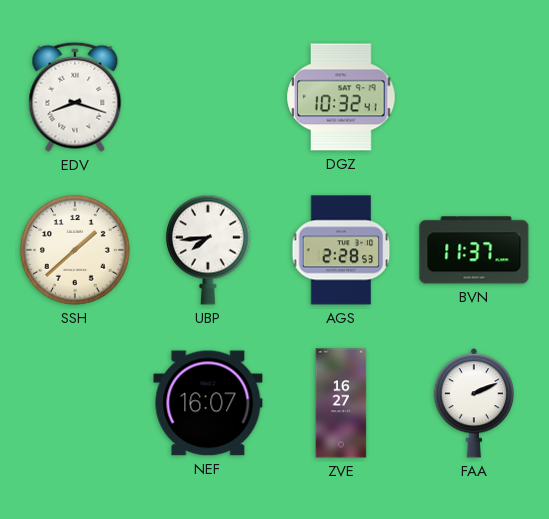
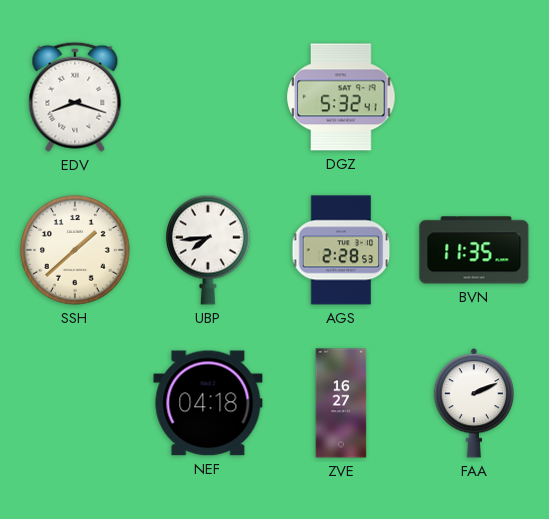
DGZ: 10:32 -> 5:32 (341, 97)
BVN: 11:37 -> 11:35 (474, 250)
NEF: 16:07 -> 04:18 (208, 403)
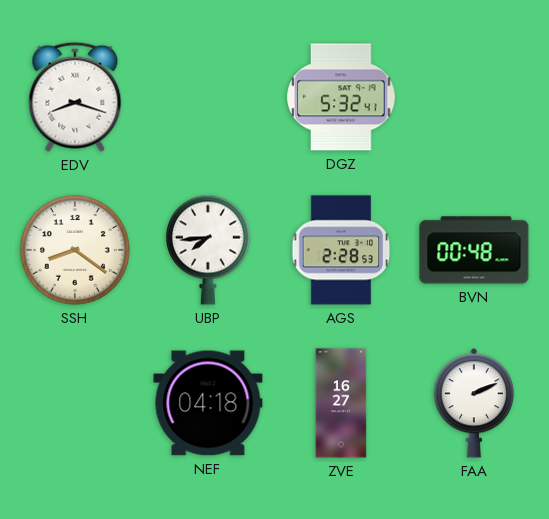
SSH: 1:38 -> 8:21 (75, 250)
BVN: 11:35 -> 00:48 (474, 250)
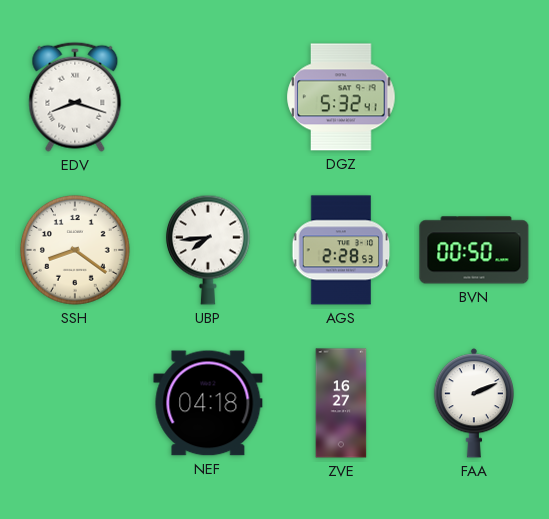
BVN: 00:48 -> 00:50 (474, 250)
